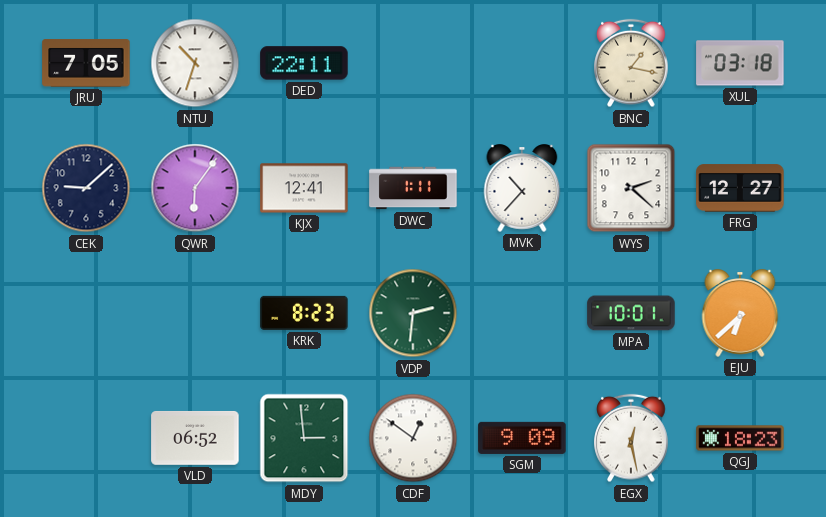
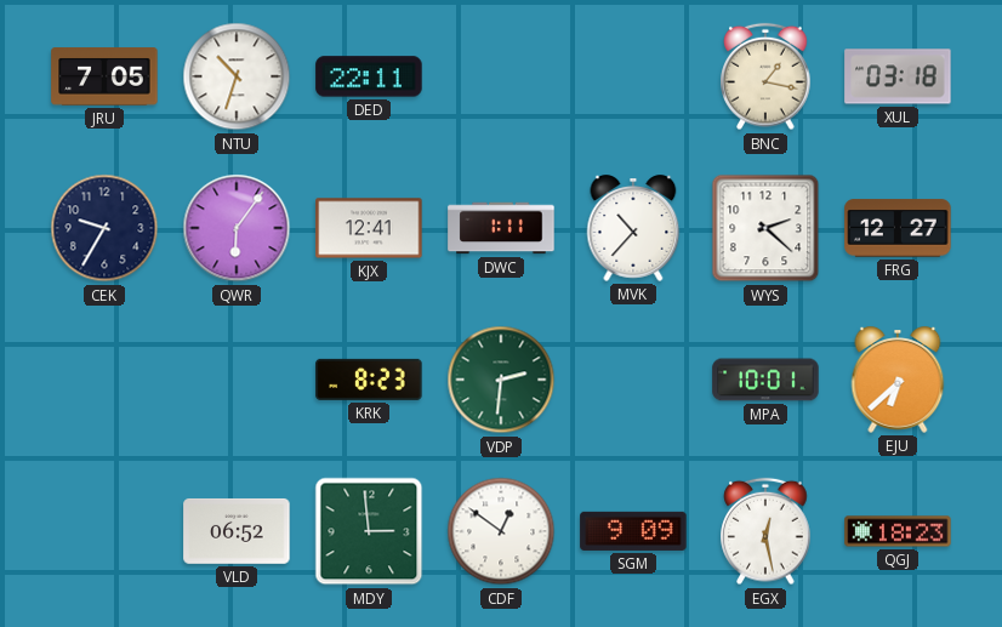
CEK: 9:08 -> 9:35 (104, 228)
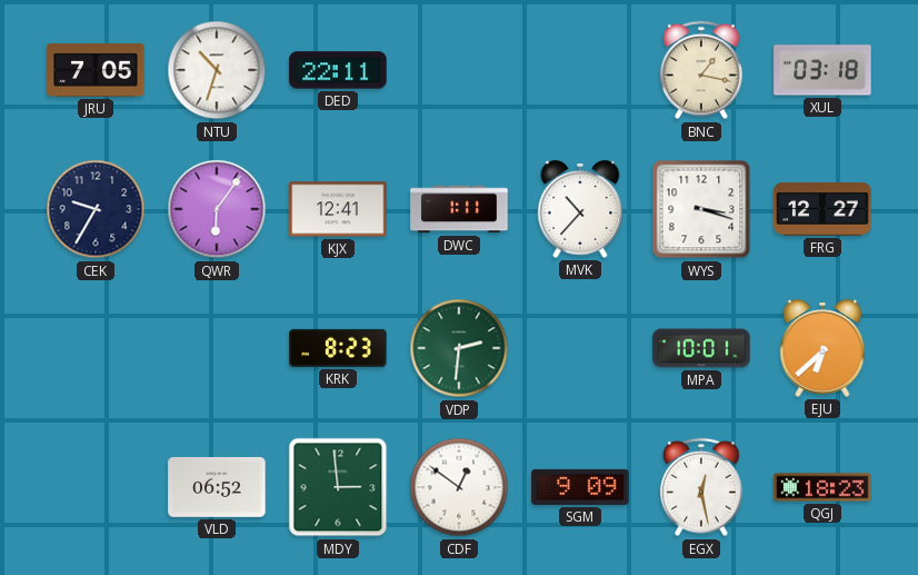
WYS: 2:22 -> 3:18 (701, 209)
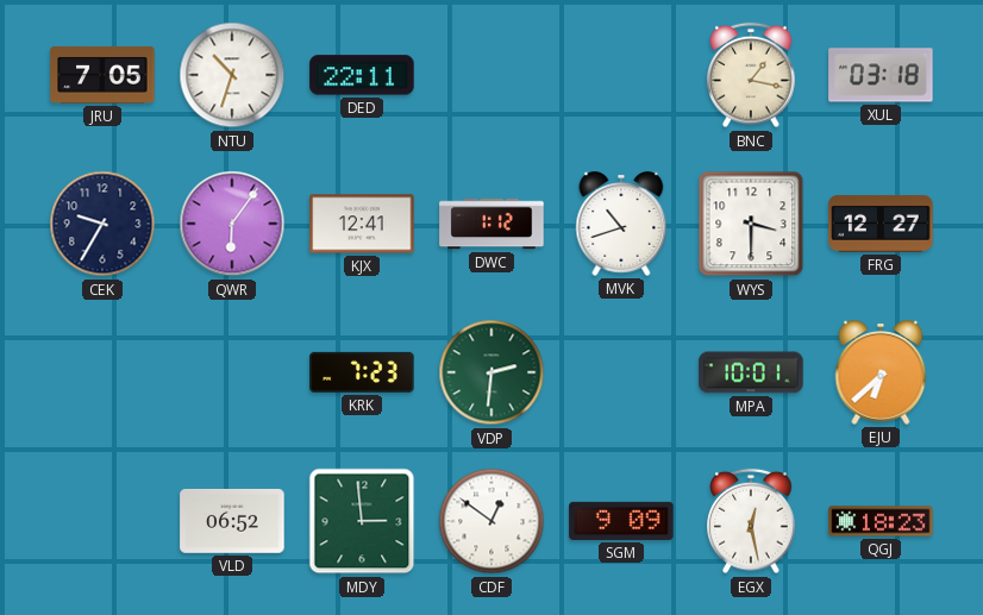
DWC: 1:11 -> 1:12 (492, 224)
MVK: 10:37 -> 10:42 (621, 224)
WYS: 3:18 -> 3:30 (751, 224)
KRK: 8:23 -> 7:23 (362, 372)
